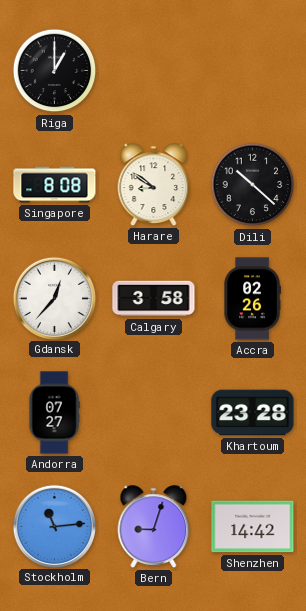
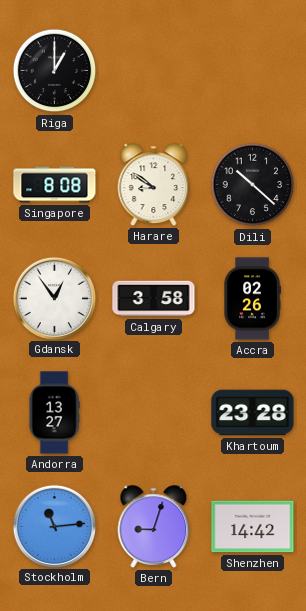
Gdansk: 12:37 -> 12:54 (54, 298)
Andorra: 07:27 -> 13:27 (54, 413)
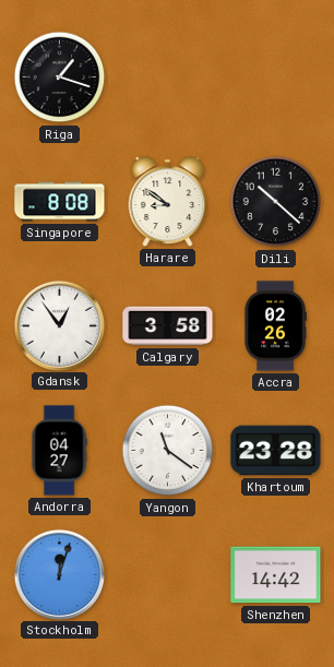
Riga: 1:00 -> 1:18 (60, 78)
Andorra: 13:27 -> 04:27 (59, 451)
Yangon: none -> 11:21 (168, 451)
Stockholm: 11:14 -> 12:03 (59, 574)
Bern: 9:03 -> none (154, 527)
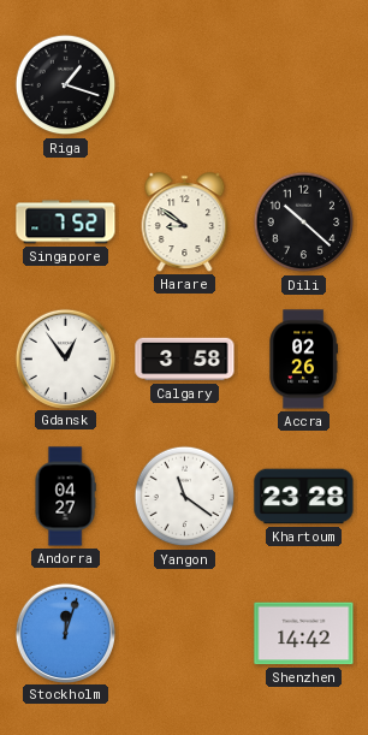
Singapore: 8:08 -> 7:52 (66, 223)
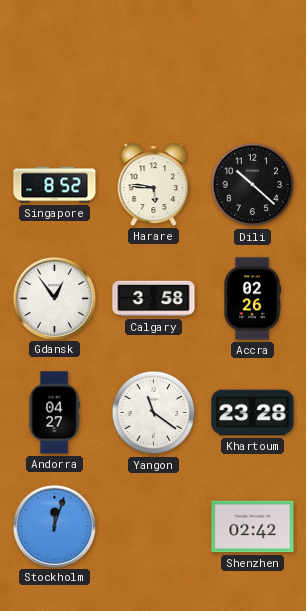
Riga: 1:18 -> none (66, 85)
Singapore: 7:52 -> 8:52 (55, 185)
Harare: 8:51 -> 5:46 (154, 185)
Shenzhen: 14:42 -> 02:42 (253, 527)
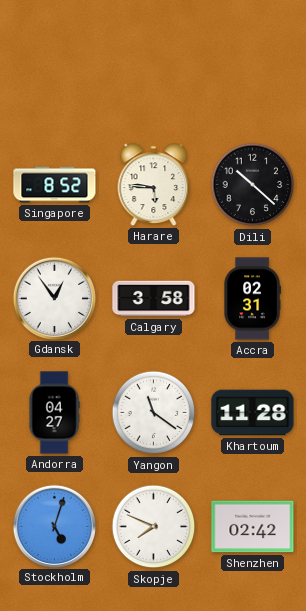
Accra: 02:26 -> 02:31 (252, 299)
Khartoum: 23:28 -> 11:28 (253, 413)
Stockholm: 12:03 -> 5:03 (54, 526)
Skopje: none -> 7:49 (154, 527)
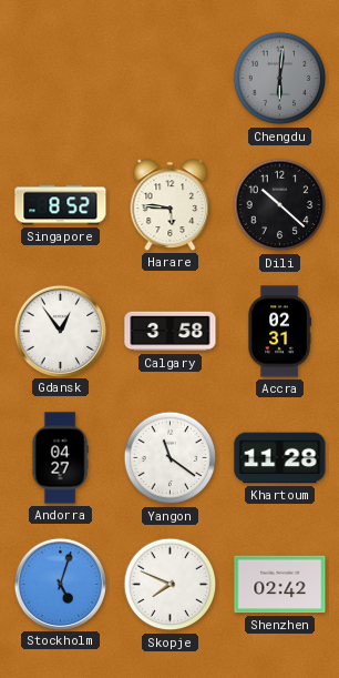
Chengdu: none -> 6:01 (280, 79)
